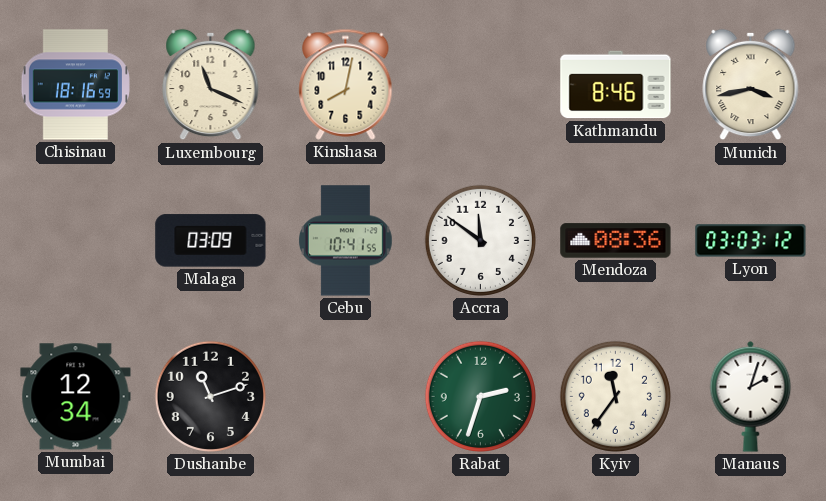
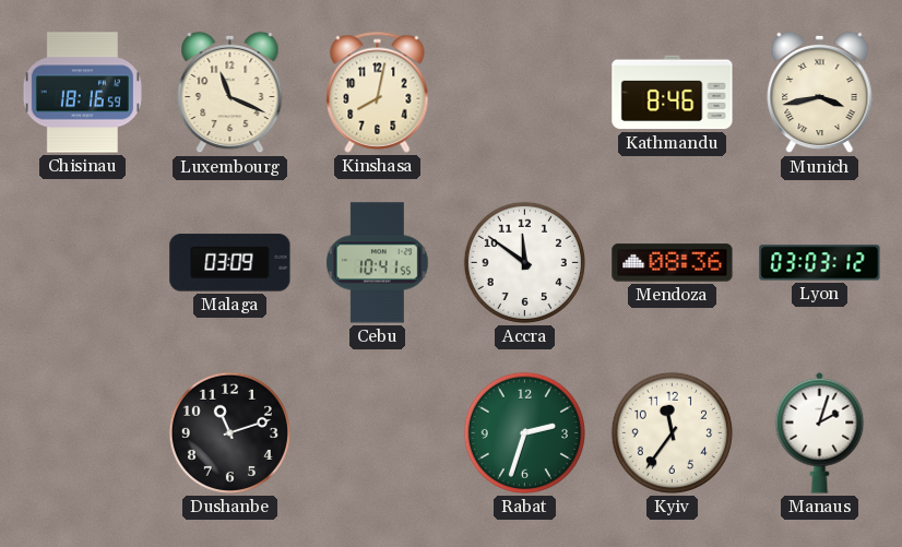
Mumbai: 12:34 -> none (76, 397)
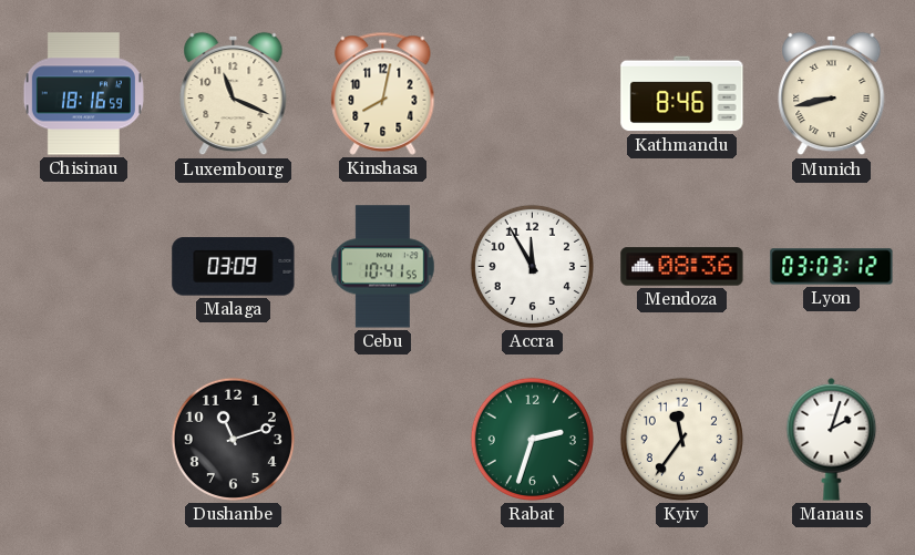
Munich: 3:43 -> 8:43 (832, 94)
Accra: 11:51 -> 11:55 (532, 266)
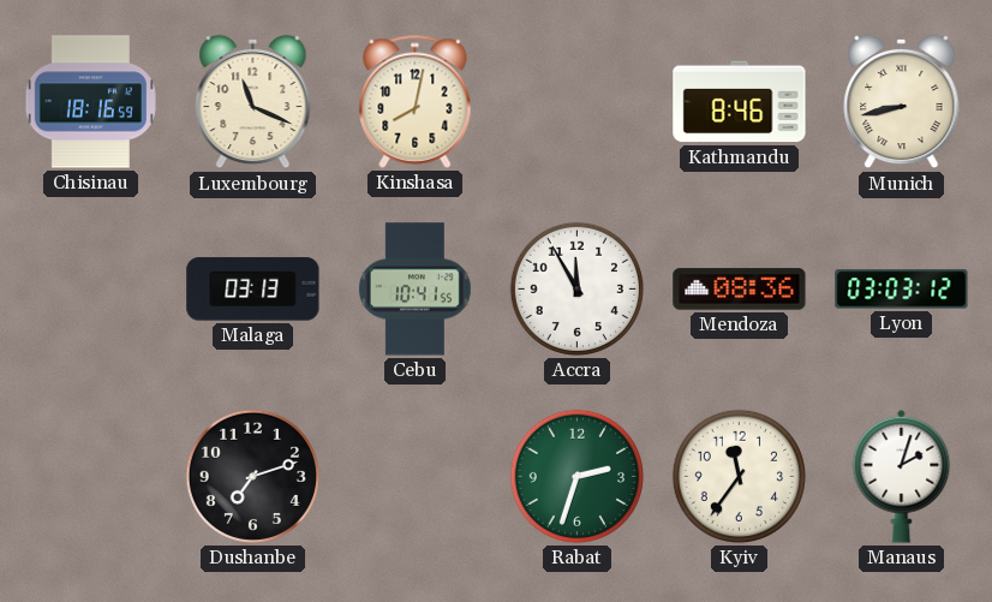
Malaga: 03:09 -> 03:13 (253, 290)
Dushanbe: 11:12 -> 7:12 (252, 476)
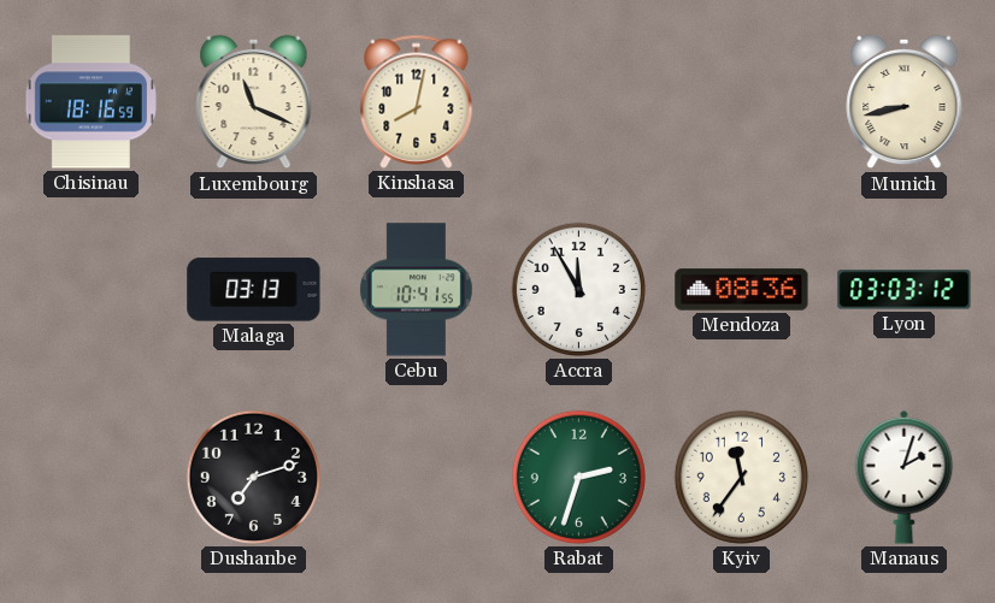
Kathmandu: 8:46 -> none (740, 102)
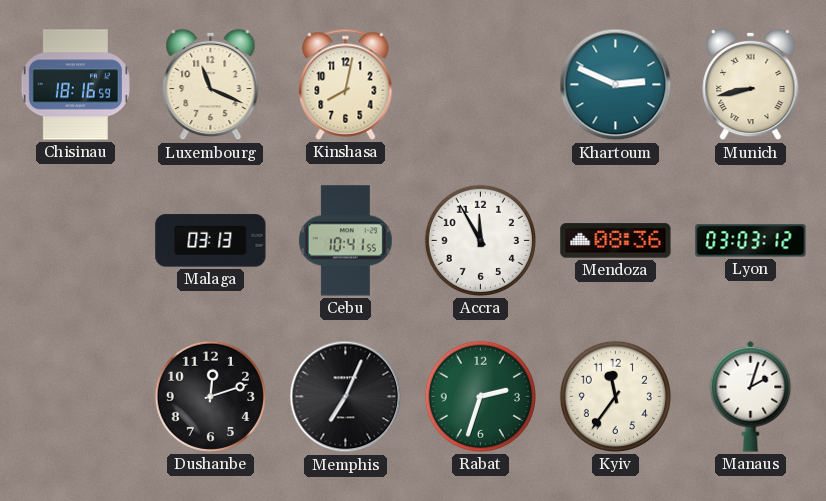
Khartoum: none -> 2:49 (616, 85)
Dushanbe: 7:12 -> 12:12 (210, 396)
Memphis: none -> 7:04 (346, 397)
